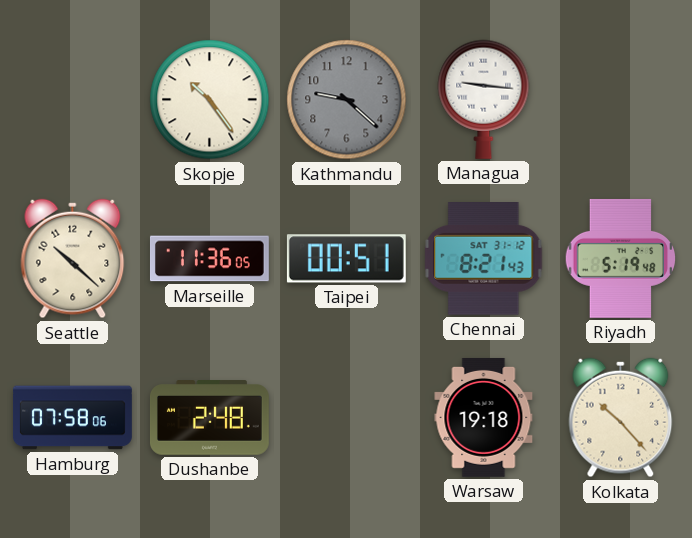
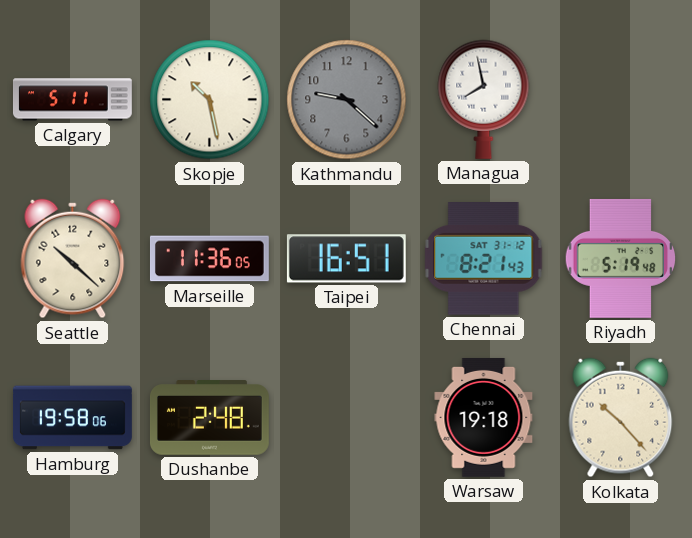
Calgary: none -> 5:11 (73, 100)
Skopje: 10:24 -> 10:28 (210, 100)
Managua: 9:16 -> 7:58 (484, 99)
Taipei: 00:51 -> 16:51 (346, 259)
Hamburg: 07:58 -> 19:58 (72, 418)
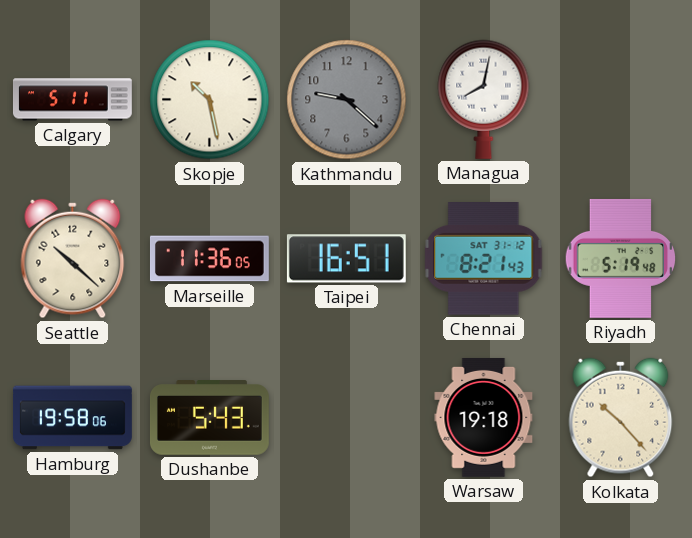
Managua: 7:58 -> 8:02 (484, 99)
Dushanbe: 2:48 -> 5:43 (209, 418)
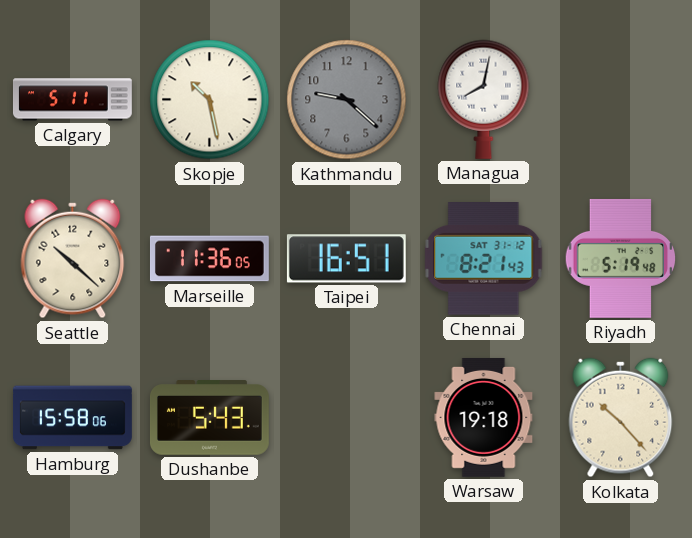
Hamburg: 19:58 -> 15:58 (72, 418)
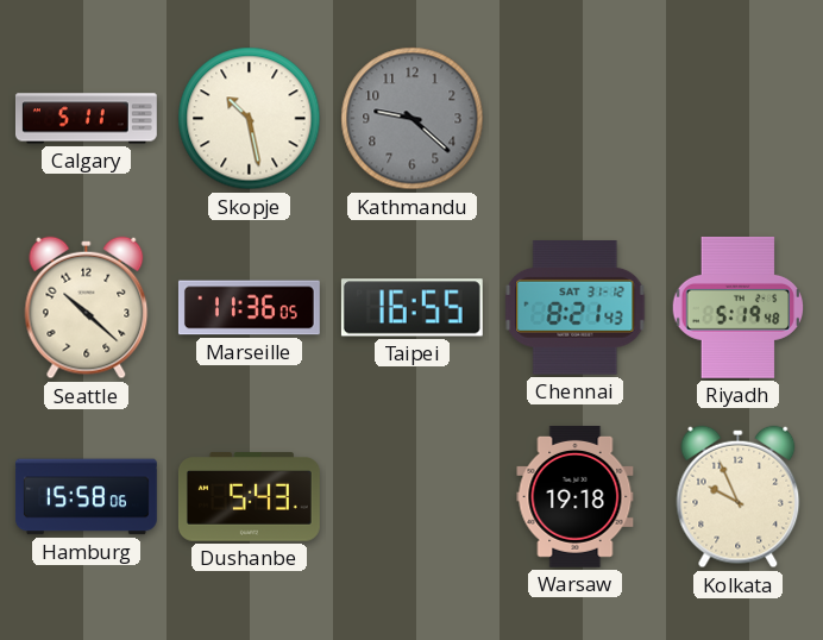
Managua: 8:02 -> none (484, 99)
Taipei: 16:51 -> 16:55 (411, 308)
Kolkata: 10:23 -> 9:56 (739, 497)
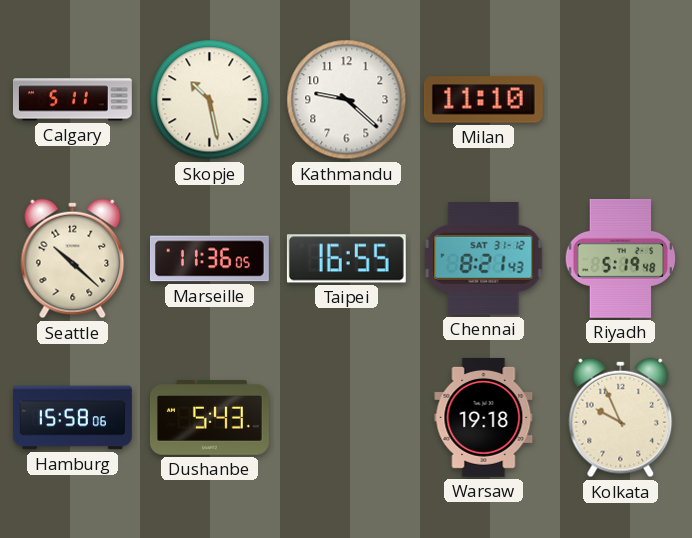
Kathmandu dial: grey -> white (347, 100)
Milan: none -> 11:10 (483, 100)
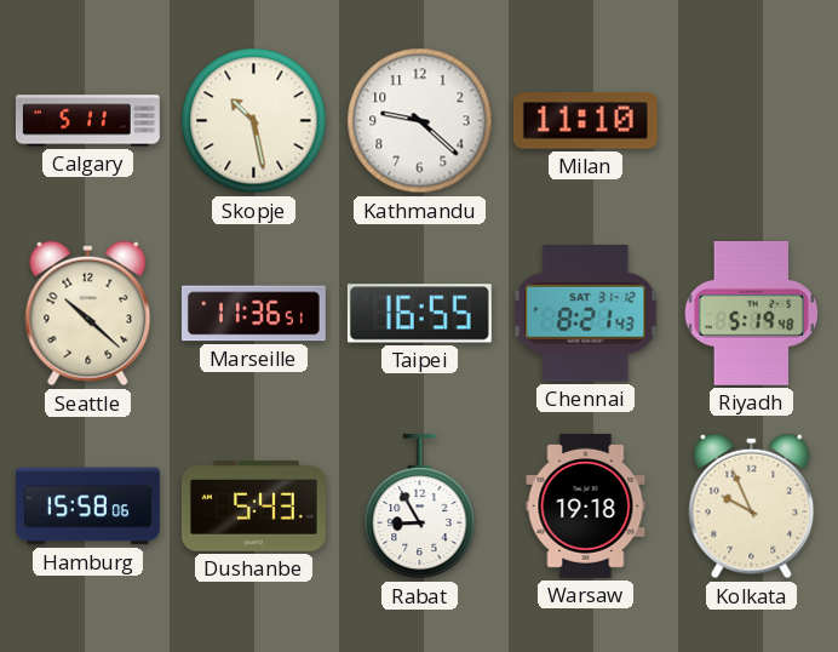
Marseille: 11:36:05 -> 11:36:51 (253, 314)
Rabat: none -> 8:55 (420, 507)
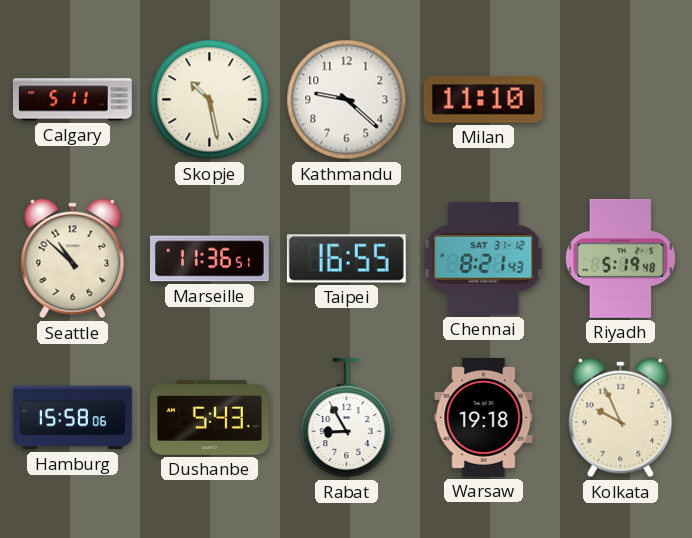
Seattle: 10:22 -> 10:52 (73, 259)
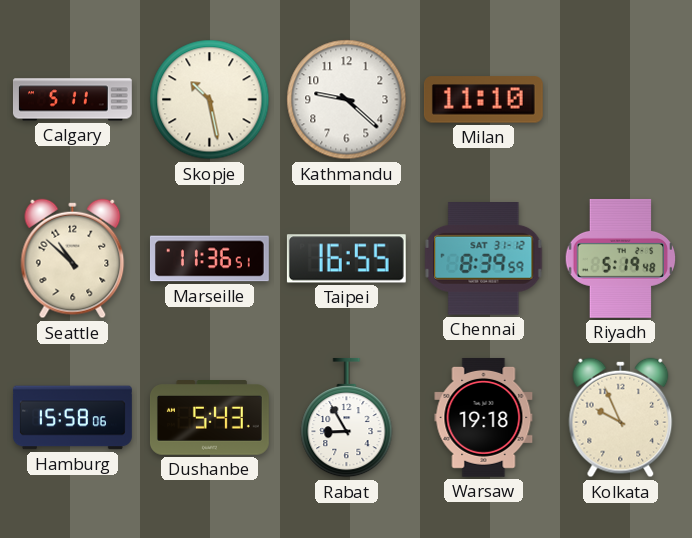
Chennai: 8:21 -> 8:39 (484, 259)
